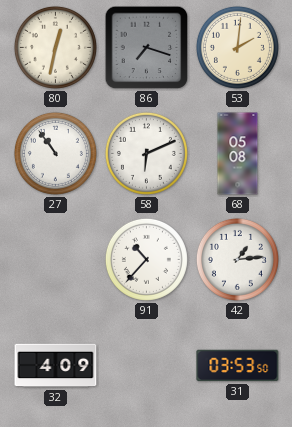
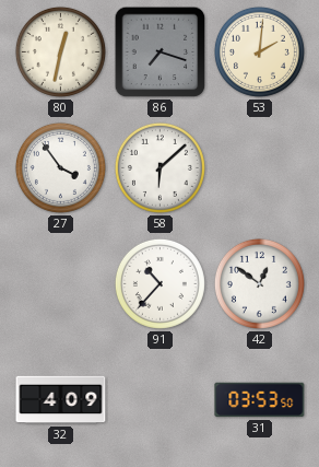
27: 10:54 -> 3:54 (60, 167)
58: 6:11 -> 6:08 (159, 167)
68: 05:08 -> none (238, 154)
42: 1:14 -> 12:51 (259, 283)
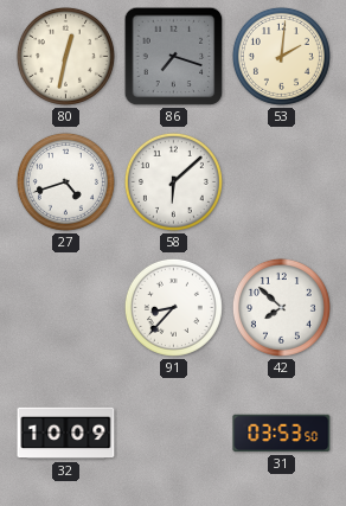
27: 3:54 -> 4:42 (65, 181)
91: 10:37 -> 8:37 (173, 307)
42: 12:51 -> 7:52 (281, 307)
32: 4:09 -> 10:09 (66, 434)
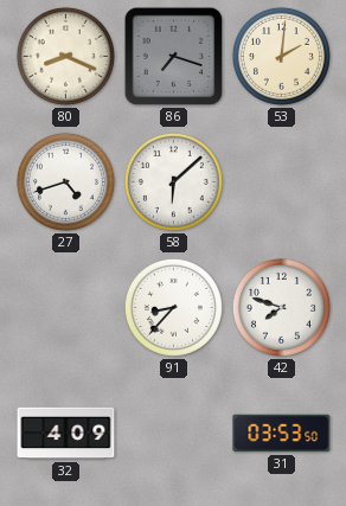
80: 12:32 -> 8:19 (65, 56)
42: 7:52 -> 7:48 (281, 307)
32: 10:09 -> 4:09 (66, 434)
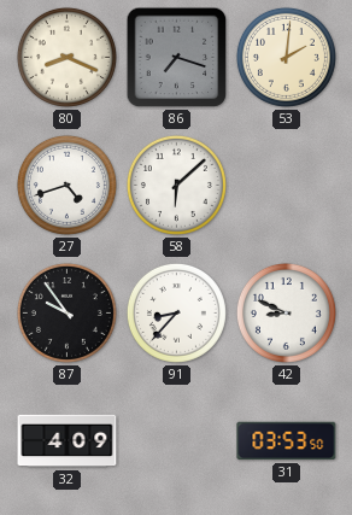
87: none -> 9:54 (66, 312)
42: 7:48 -> 8:49 (286, 312)
